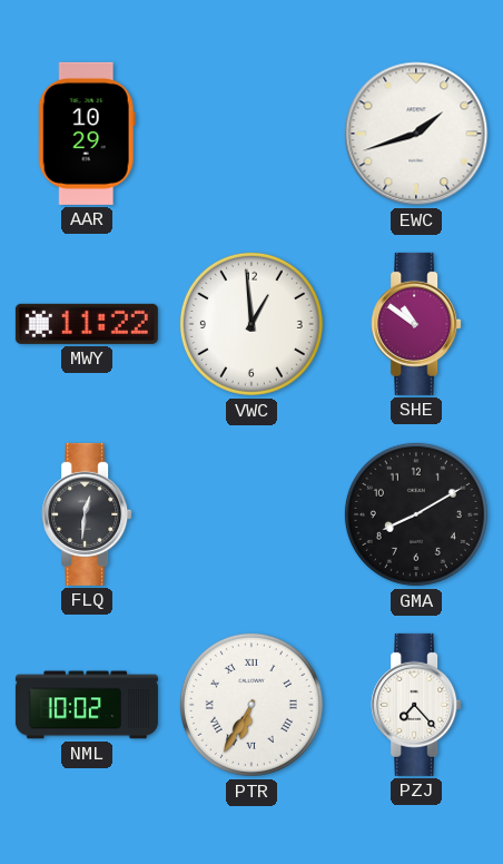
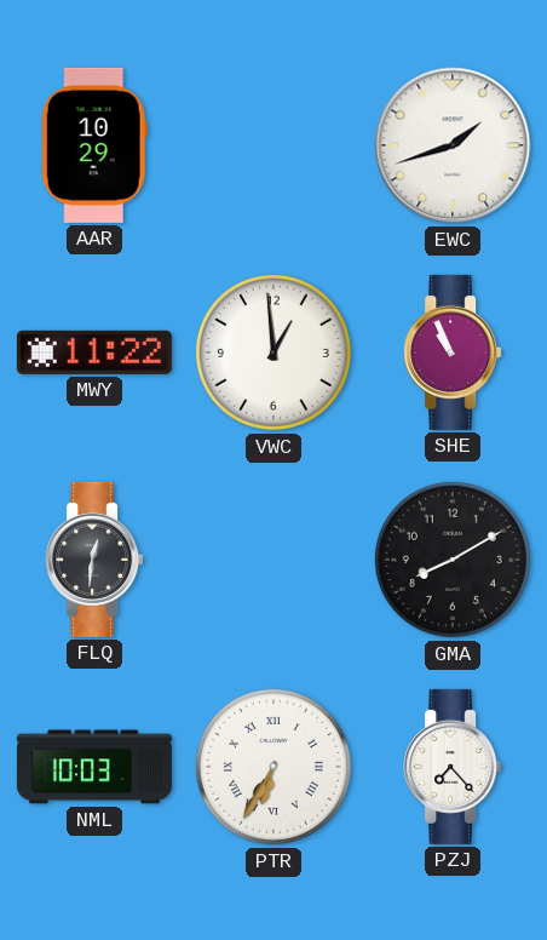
SHE: 10:51 -> 10:56 (453, 352)
NML: 10:02 -> 10:03 (94, 767)
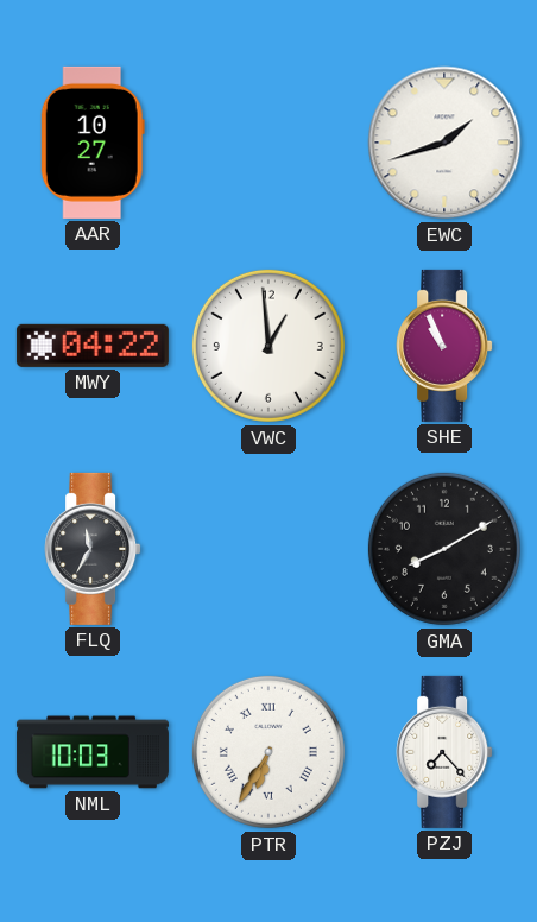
AAR: 10:29 -> 10:27 (93, 143)
MWY: 11:22 -> 04:22 (93, 346)
FLQ: 12:31 -> 11:35 (93, 549)
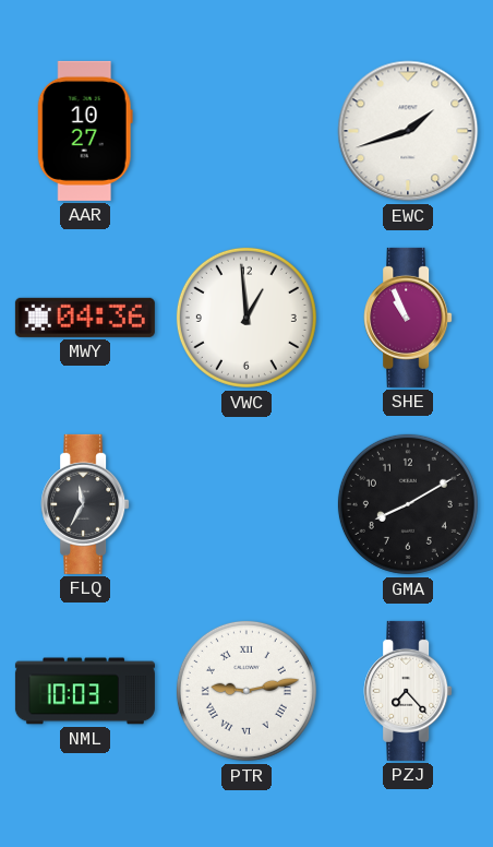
MWY: 04:22 -> 04:36 (85, 318)
PTR: 6:35 -> 9:13 (246, 691)
